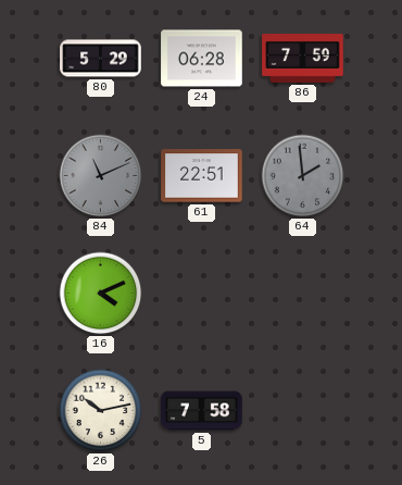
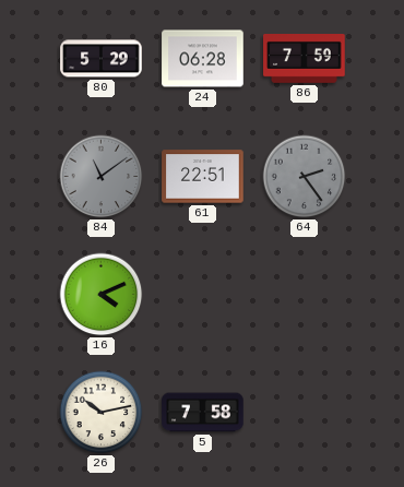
84: 11:11 -> 11:09 (102, 177)
64: 1:59 -> 2:24 (305, 177)
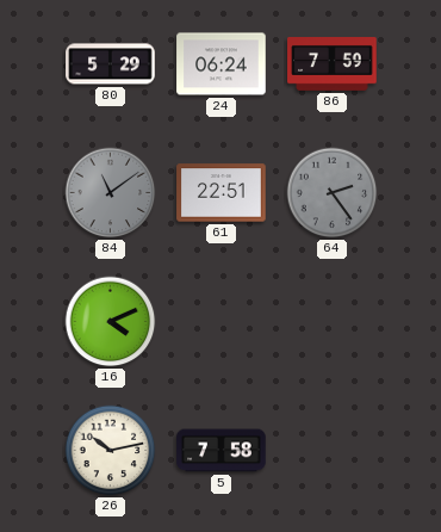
24: 06:28 -> 06:24 (222, 64)
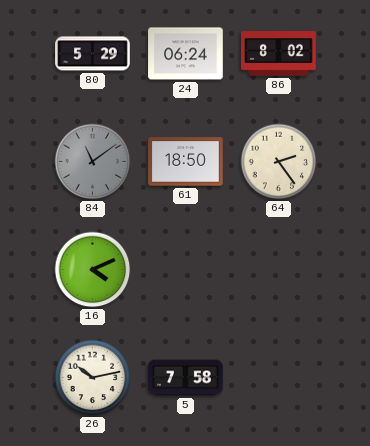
86: 7:59 -> 8:02 (279, 54)
61: 22:51 -> 18:50 (186, 162)
64 dial: grey -> cream (279, 162)
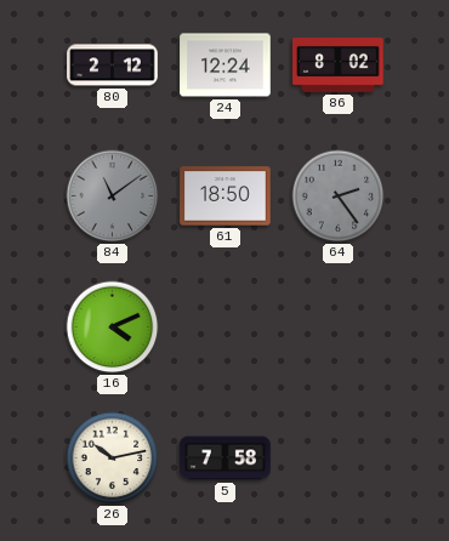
80: 5:29 -> 2:12 (113, 66)
24: 06:24 -> 12:24 (226, 66)
64 dial: cream -> grey (339, 197)
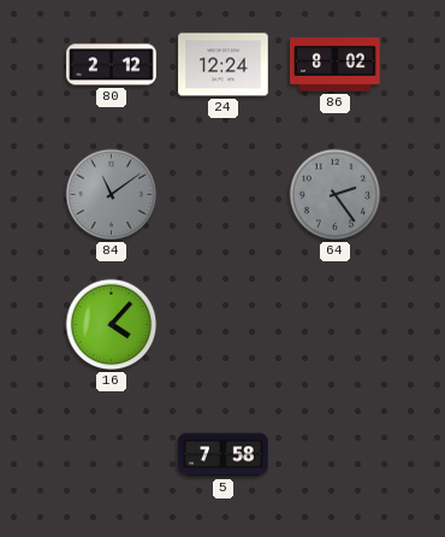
61: 18:50 -> none (226, 197)
16: 4:11 -> 4:07 (112, 325)
26: 10:13 -> none (113, 459)
